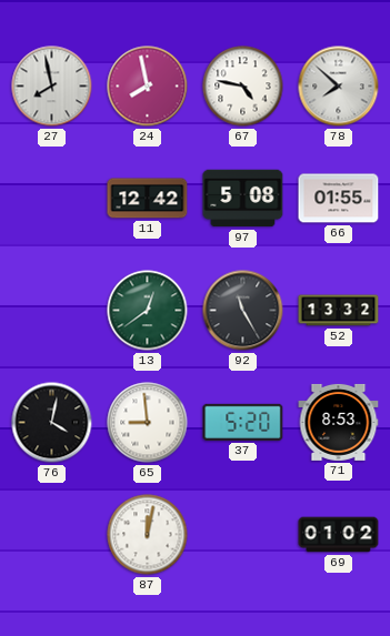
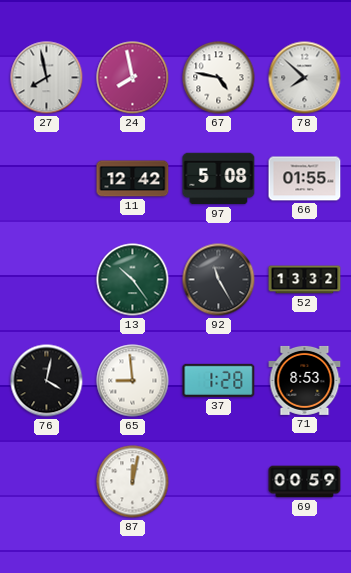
13: 12:39 -> 10:24 (133, 280)
37: 5:20 -> 1:28 (219, 380)
69: 01:02 -> 00:59 (305, 482)
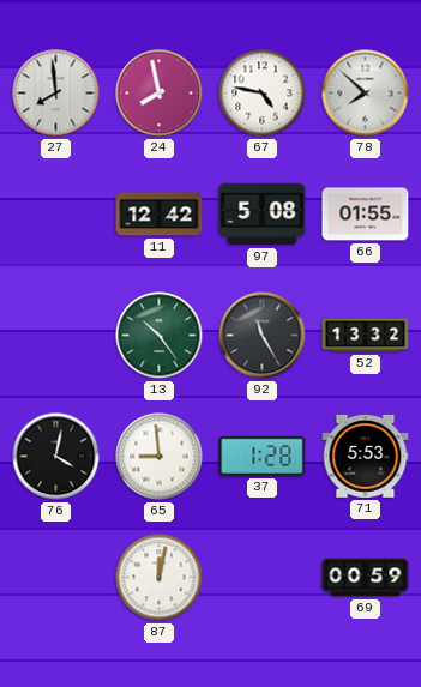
27: 7:58 -> 7:59 (56, 94)
71: 8:53 -> 5:53 (366, 456)
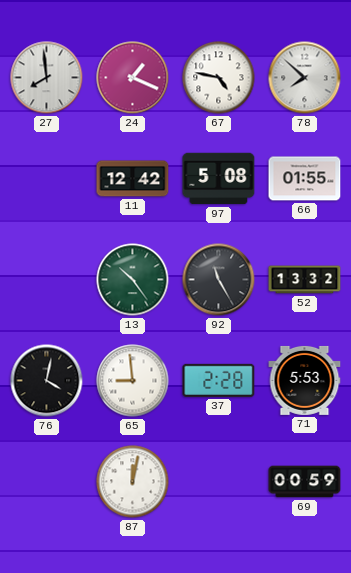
24: 7:58 -> 1:19 (133, 78)
37: 1:28 -> 2:28 (219, 380)
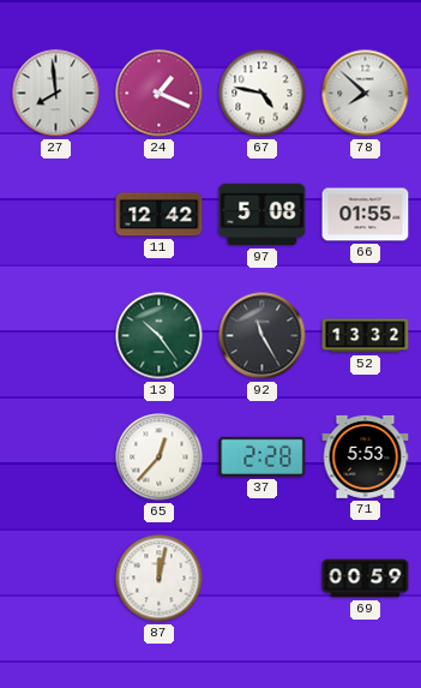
76: 4:02 -> none (47, 381)
65: 8:59 -> 12:37 (160, 457)
